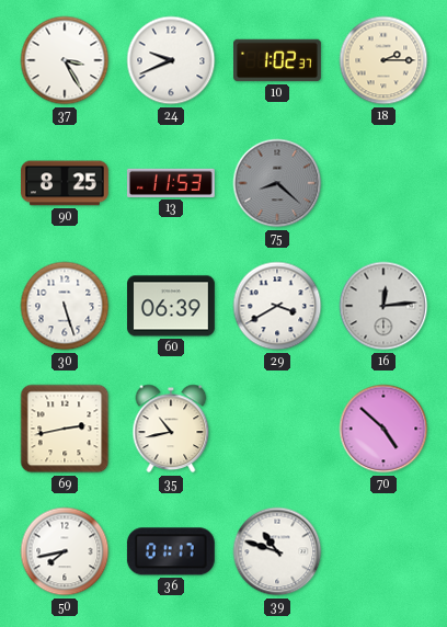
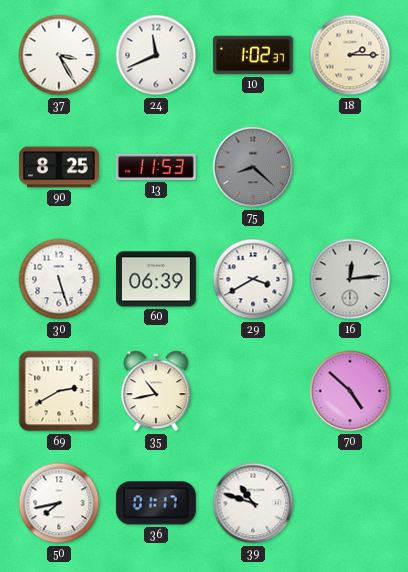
24: 9:41 -> 11:41 (156, 55)
69: 2:43 -> 2:40 (59, 391)
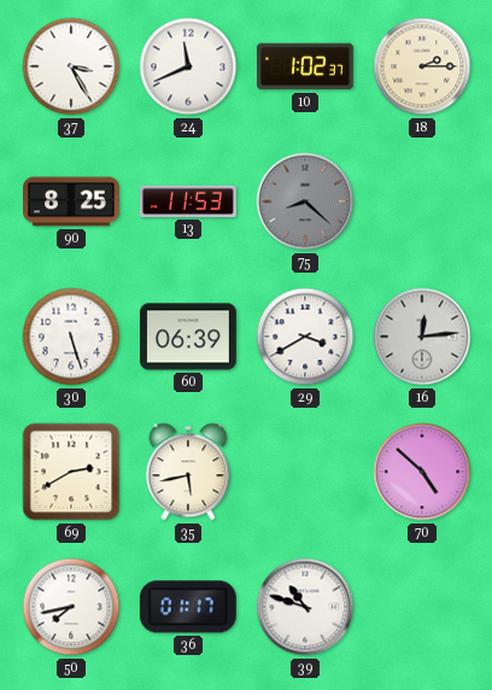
35: 10:43 -> 5:43 (188, 472)
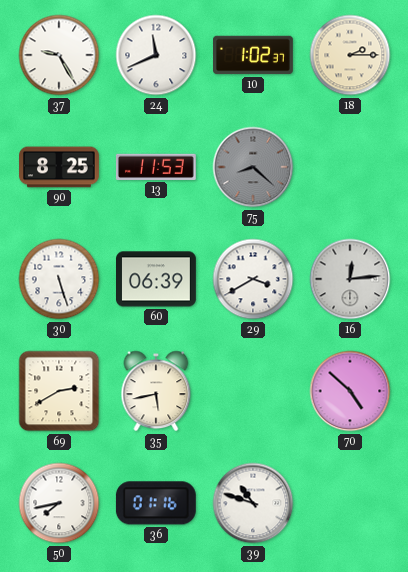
37: 3:25 -> 9:25 (59, 55)
36: 01:17 -> 01:16 (156, 503)
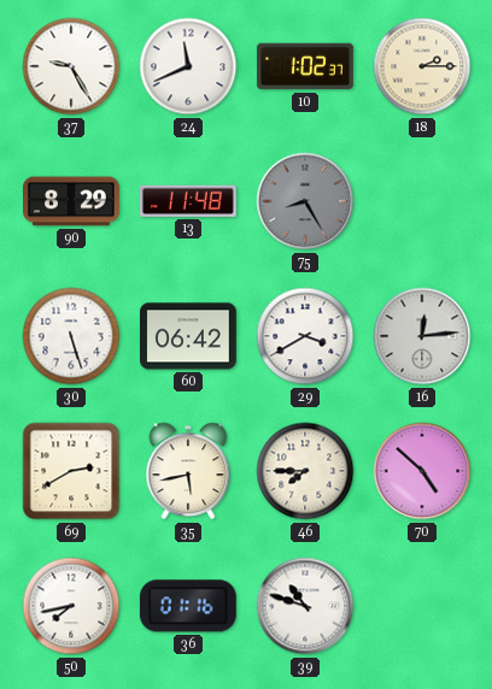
90: 8:25 -> 8:29 (72, 201)
13: 11:53 -> 11:48 (188, 201)
75: 8:22 -> 8:25 (305, 201)
60: 06:39 -> 06:42 (189, 336)
46: none -> 7:45 (305, 471)
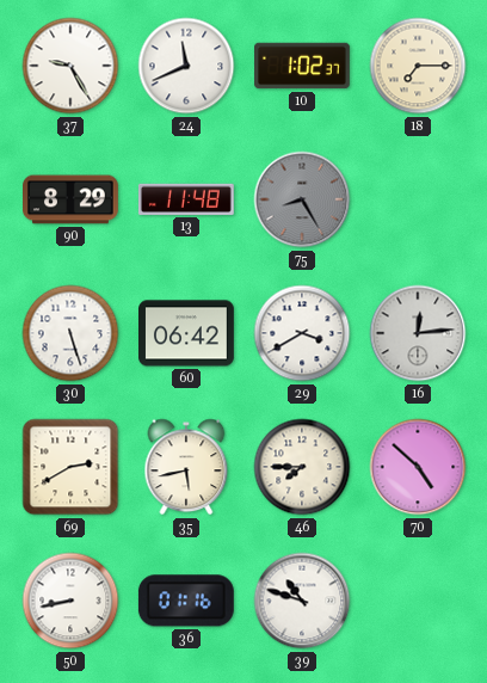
18: 2:15 -> 7:15 (418, 66)
50: 7:43 -> 8:43 (70, 601)
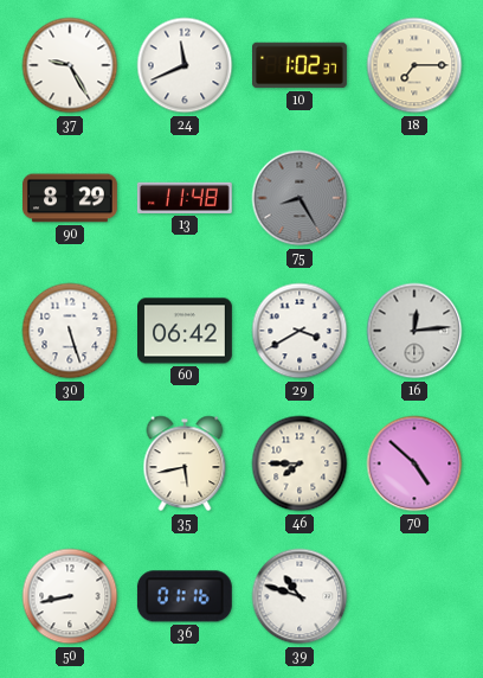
69: 2:40 -> none (70, 467)
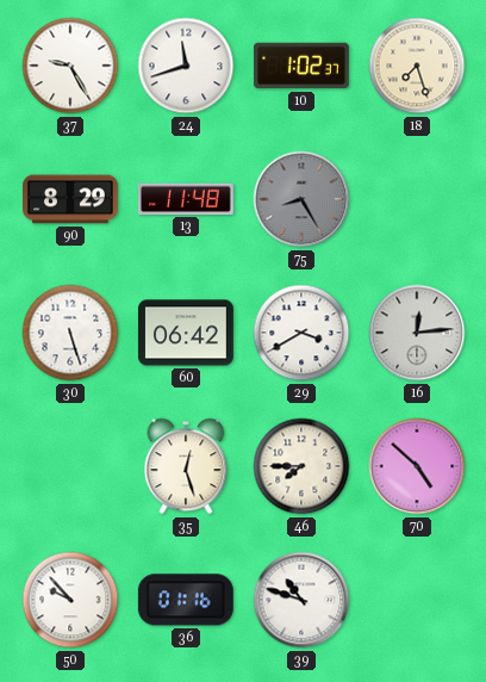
24: 11:41 -> 11:42 (186, 66)
18: 7:15 -> 7:27 (417, 66)
35: 5:43 -> 12:27 (186, 466)
50: 8:43 -> 9:53 (70, 600)
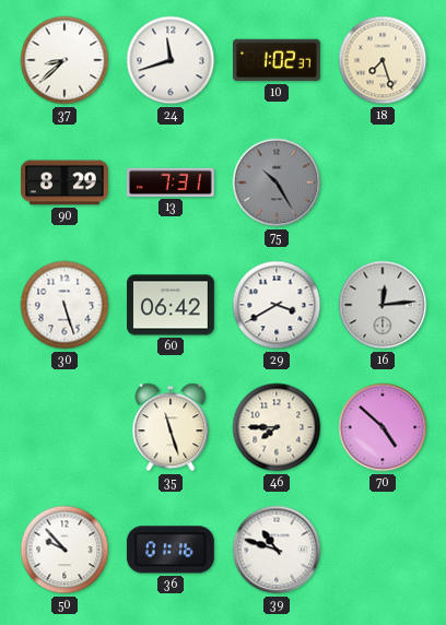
37: 9:25 -> 8:38 (64, 60)
13: 11:48 -> 7:31 (171, 182)
75: 8:25 -> 10:25 (277, 182)
35: 12:27 -> 11:27 (171, 427)
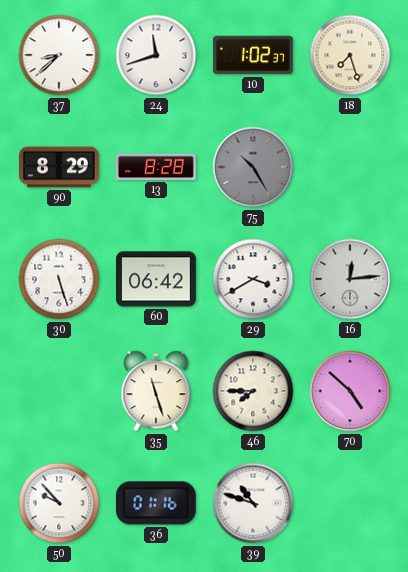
13: 7:31 -> 8:28 (156, 167)
